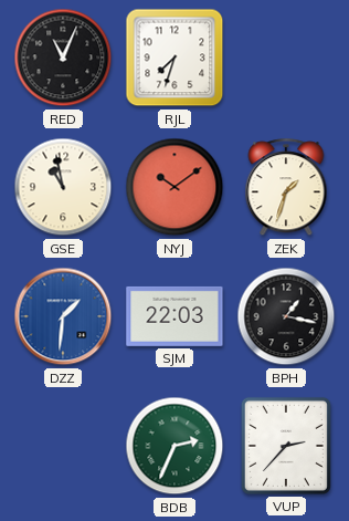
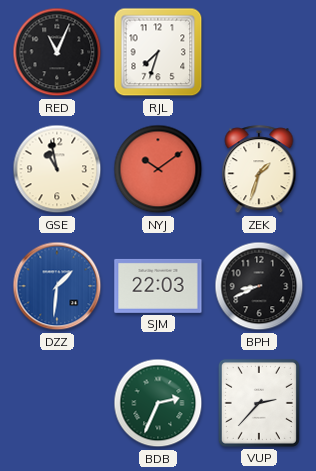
BPH: 1:17 -> 8:41 (259, 286)
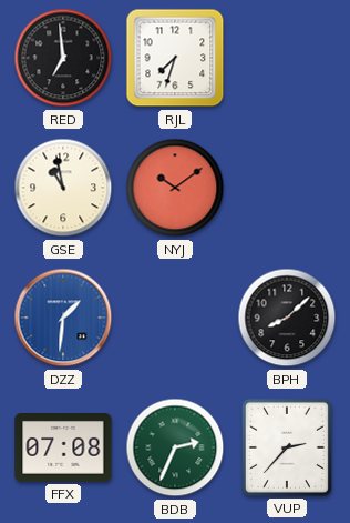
RED: 11:04 -> 6:59 (63, 58)
ZEK: 1:33 -> none (259, 170)
SJM: 22:03 -> none (158, 286)
BPH: 8:41 -> 8:08 (287, 318)
FFX: none -> 07:08 (63, 449)
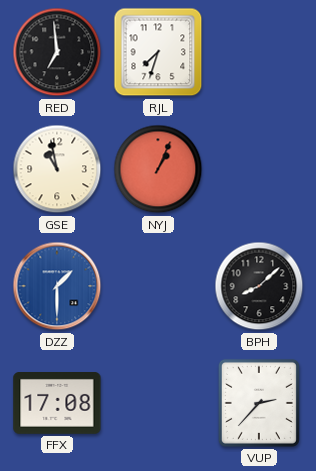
NYJ: 10:09 -> 1:04 (158, 169)
DZZ: 1:31 -> 1:30 (57, 286)
FFX: 07:08 -> 17:08 (57, 404)
BDB: 2:34 -> none (175, 447)
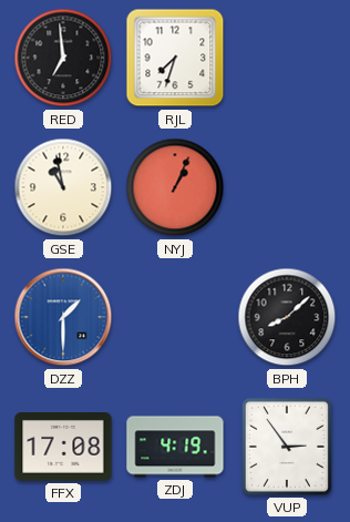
ZDJ: none -> 4:19 (175, 447)
VUP: 2:37 -> 2:54 (287, 447)
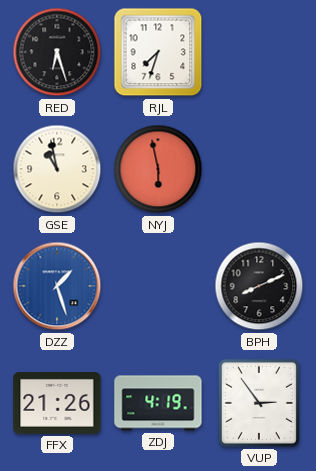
RED: 6:59 -> 6:27 (57, 52)
NYJ: 1:04 -> 5:58 (158, 169)
DZZ: 1:30 -> 1:27 (57, 286)
BPH: 8:08 -> 8:11 (259, 286)
FFX: 17:08 -> 21:26 (57, 404)
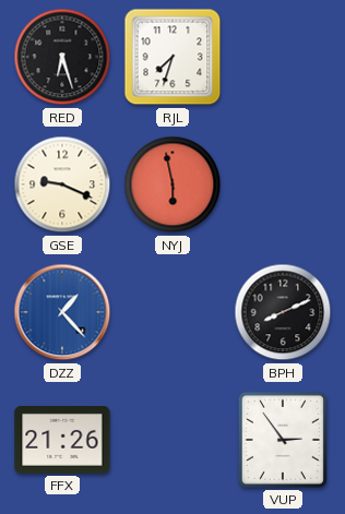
GSE: 10:58 -> 9:19 (62, 184)
DZZ: 1:27 -> 1:23 (62, 312)
ZDJ: 4:19 -> none (158, 403)
